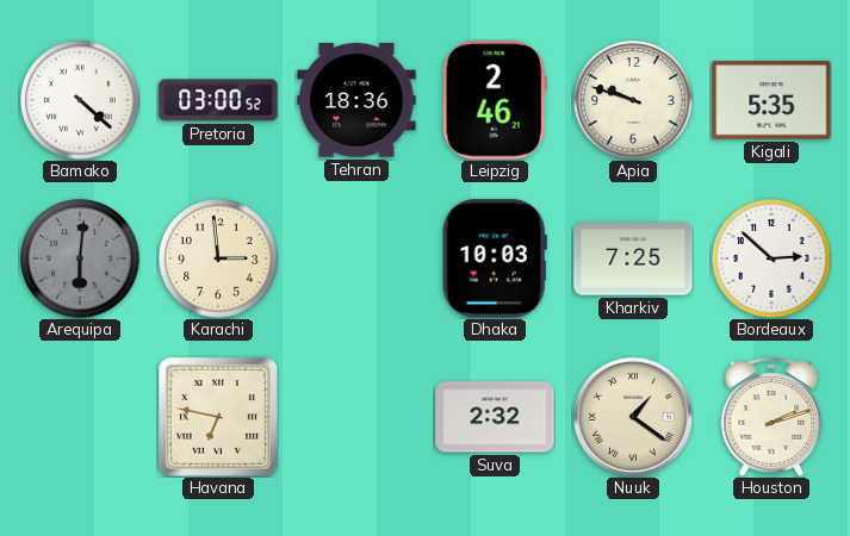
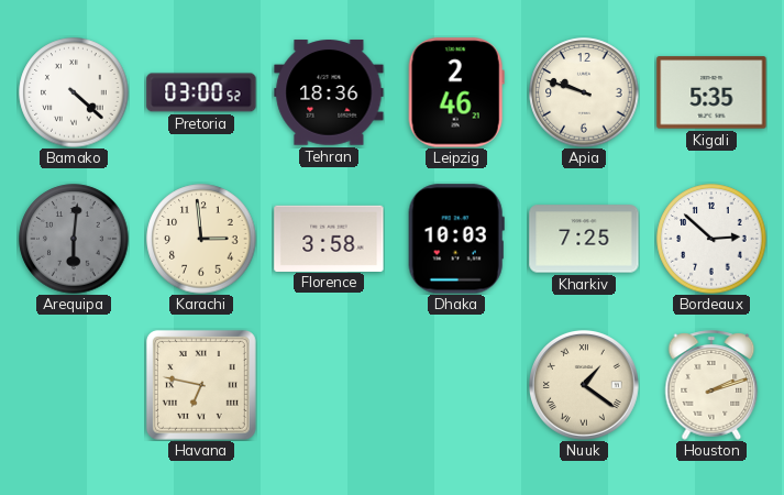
Florence: none -> 3:58 (329, 238)
Suva: 2:32 -> none (495, 417)
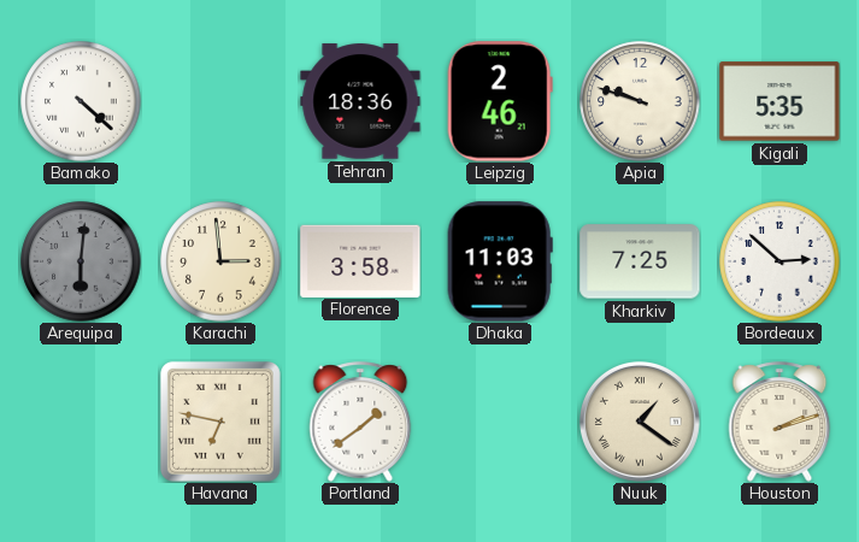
Pretoria: 03:00 -> none (201, 92)
Dhaka: 10:03 -> 11:03 (500, 261)
Portland: none -> 1:39 (360, 422)
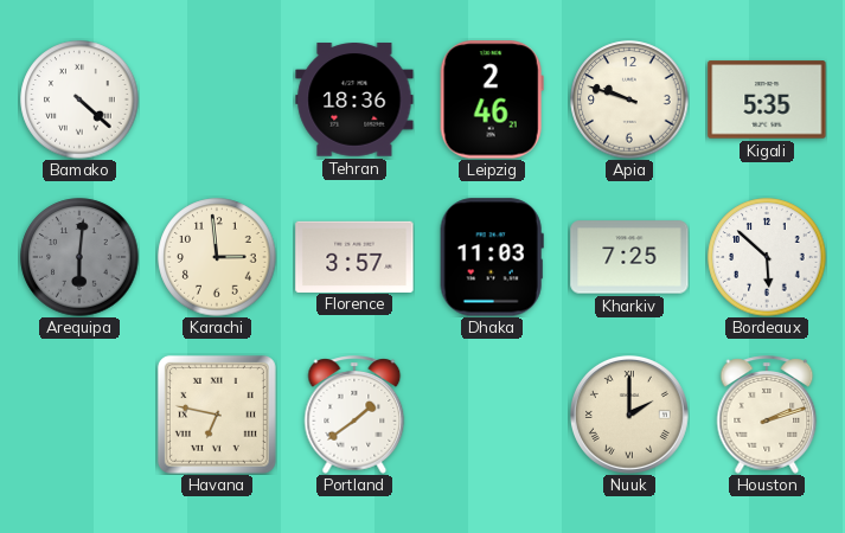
Florence: 3:58 -> 3:57 (354, 256)
Bordeaux: 2:52 -> 5:52 (767, 257)
Nuuk: 1:21 -> 2:00 (629, 415)
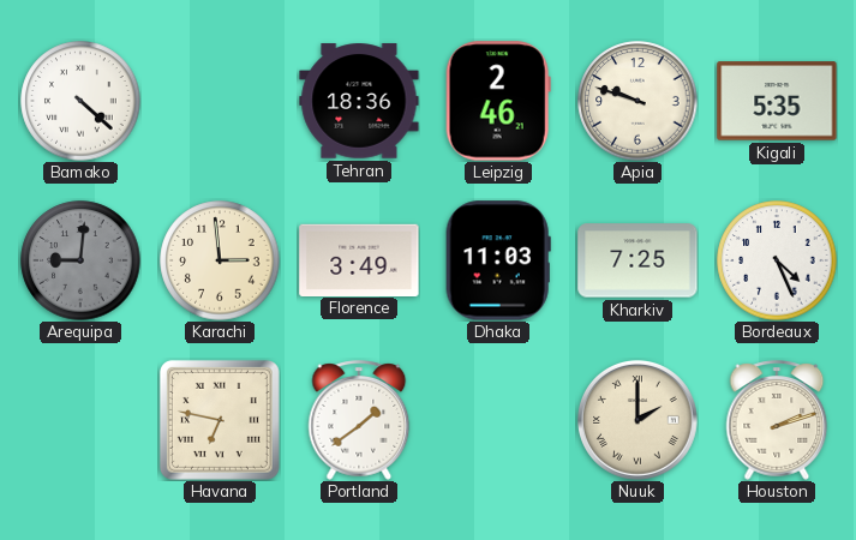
Arequipa: 6:01 -> 9:01 (80, 260)
Florence: 3:57 -> 3:49 (359, 259)
Bordeaux: 5:52 -> 4:26 (777, 260)
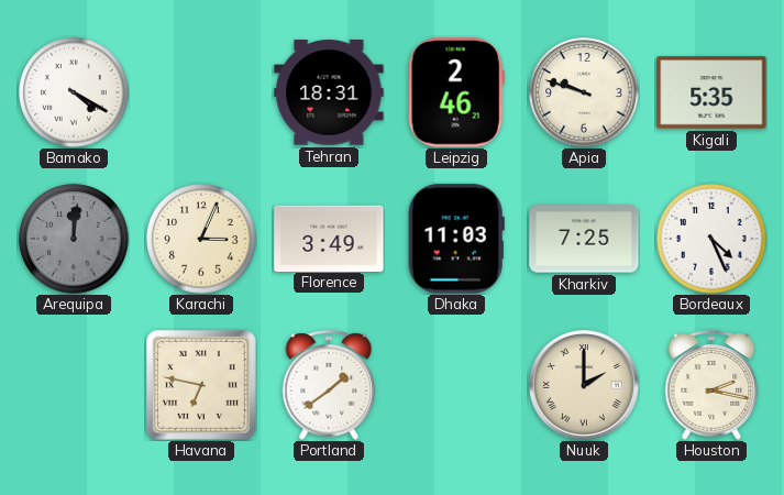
Bamako: 4:22 -> 4:20 (74, 92)
Tehran: 18:36 -> 18:31 (329, 92)
Arequipa: 9:01 -> 12:01 (74, 239)
Karachi: 2:59 -> 3:04 (201, 239)
Houston: 2:12 -> 2:17 (711, 385)
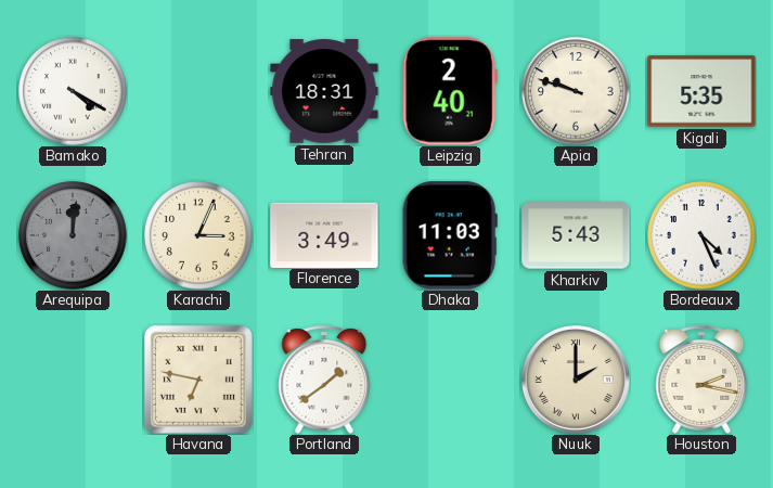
Leipzig: 2:46 -> 2:40 (450, 91)
Kharkiv: 7:25 -> 5:43 (576, 235)
